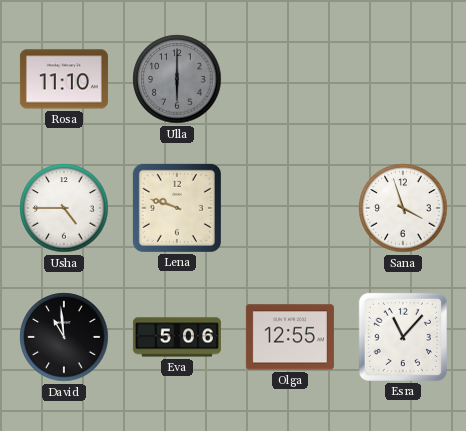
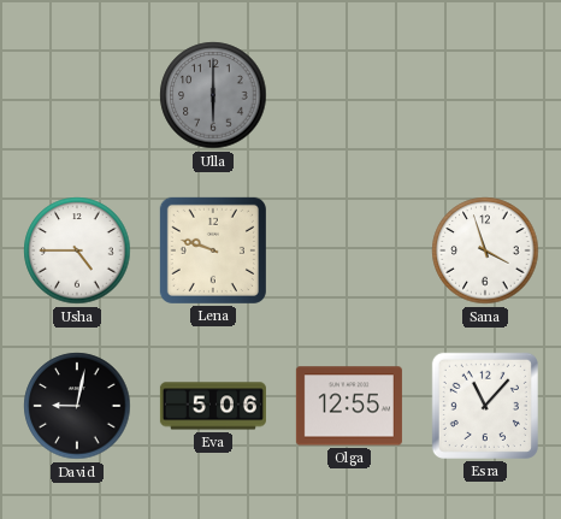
Rosa: 11:10 -> none (64, 79)
David: 10:59 -> 9:02 (77, 406)
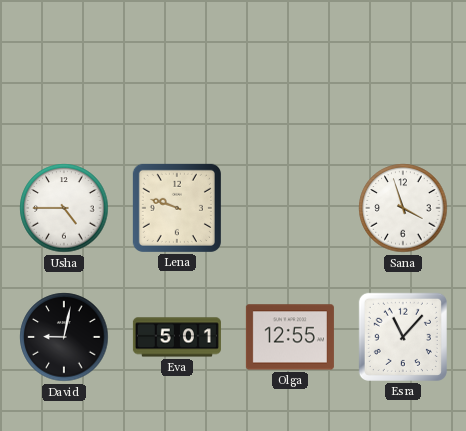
Ulla: 6:00 -> none (213, 95)
Eva: 5:06 -> 5:01 (177, 337)
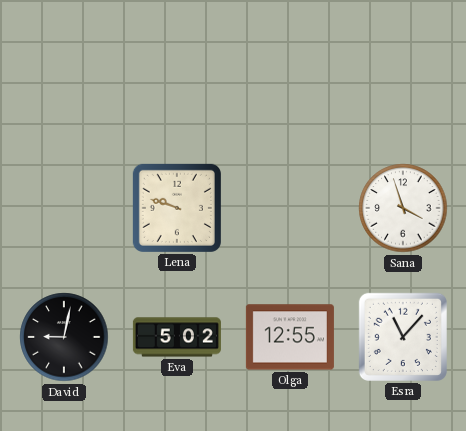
Usha: 4:45 -> none (64, 208)
Eva: 5:01 -> 5:02 (177, 337)
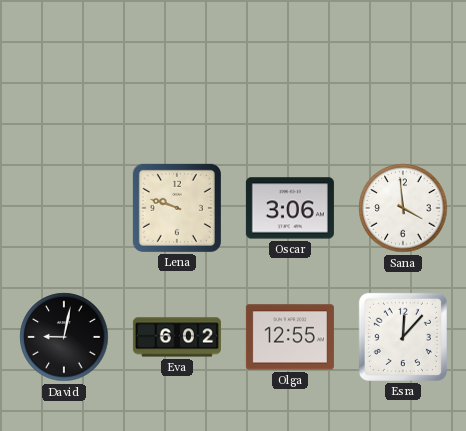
Oscar: none -> 3:06 (290, 208)
Sana: 3:57 -> 3:59 (403, 208)
Eva: 5:02 -> 6:02 (177, 337)
Esra: 11:07 -> 12:07 (403, 337)
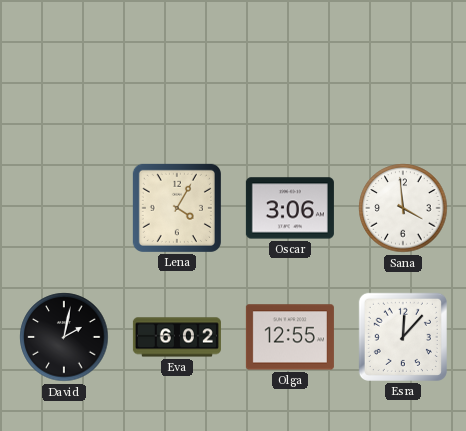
Lena: 9:48 -> 4:05 (177, 208)
David: 9:02 -> 2:02 (64, 337)
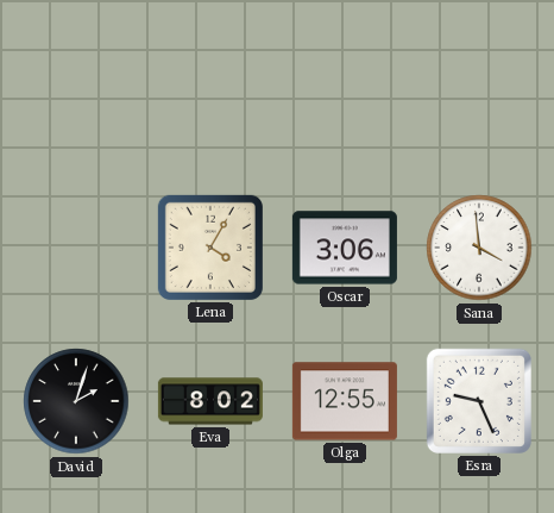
David: 2:02 -> 2:03 (76, 401)
Eva: 6:02 -> 8:02 (210, 401)
Esra: 12:07 -> 9:26 (479, 401)
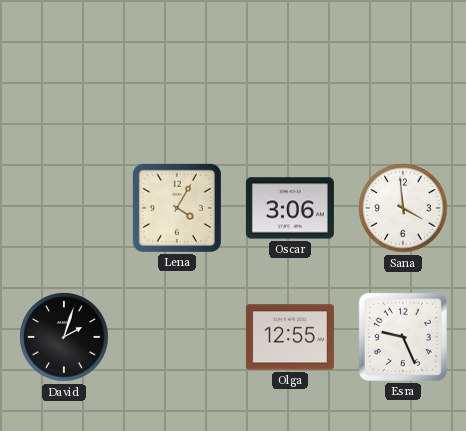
Eva: 8:02 -> none (210, 401)
